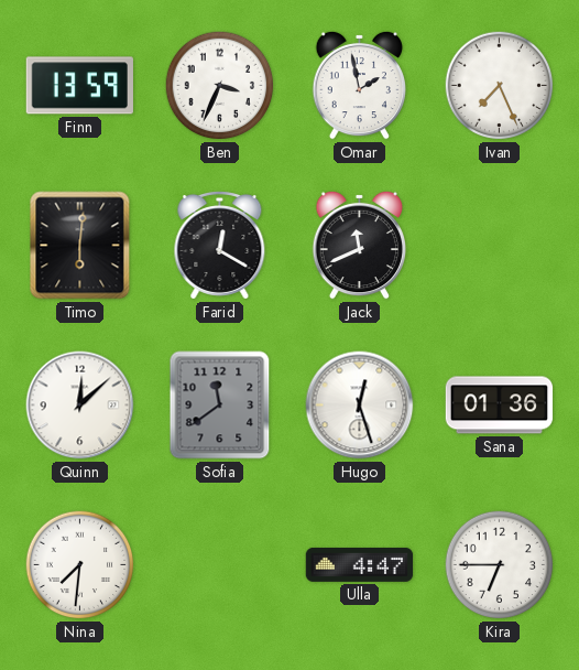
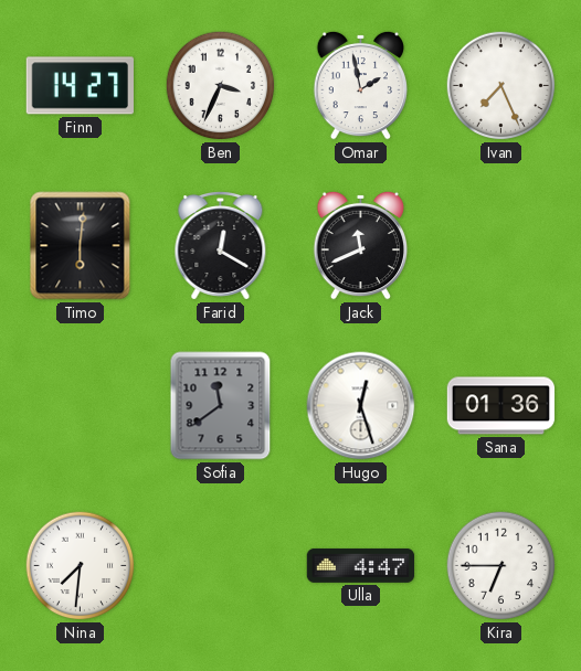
Finn: 13:59 -> 14:27 (80, 86)
Quinn: 12:08 -> none (80, 406)
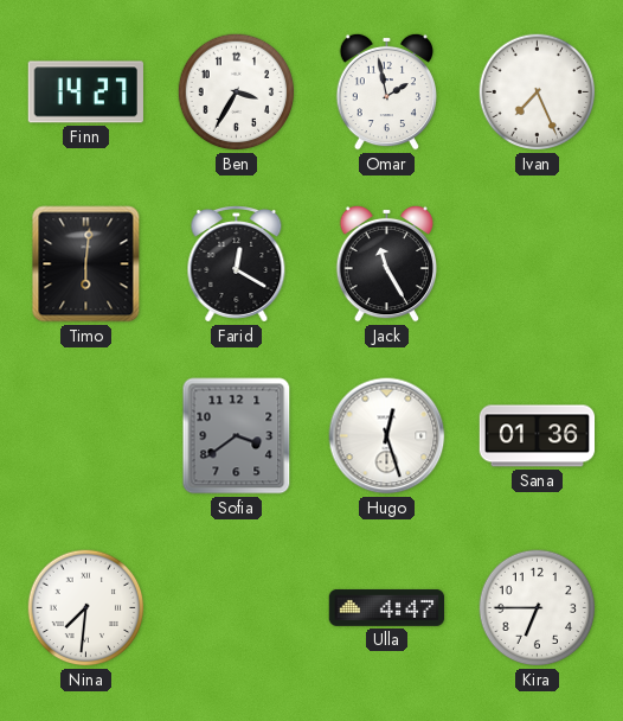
Ben: 3:34 -> 3:35 (237, 92)
Jack: 11:41 -> 11:25 (386, 263)
Sofia: 11:39 -> 3:39 (237, 436)
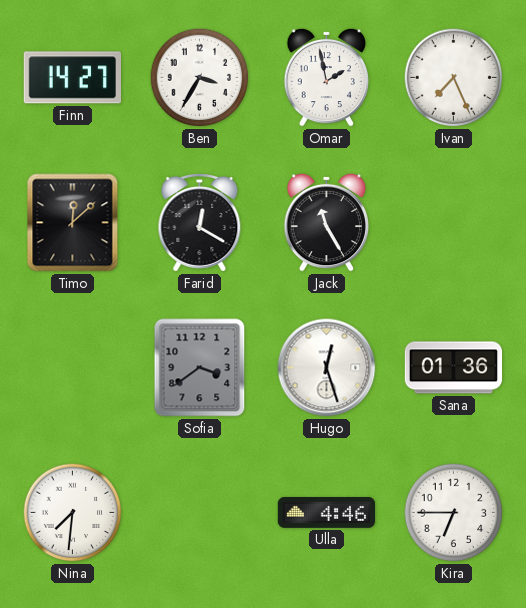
Timo: 6:01 -> 12:08 (73, 223)
Ulla: 4:47 -> 4:46 (327, 512)
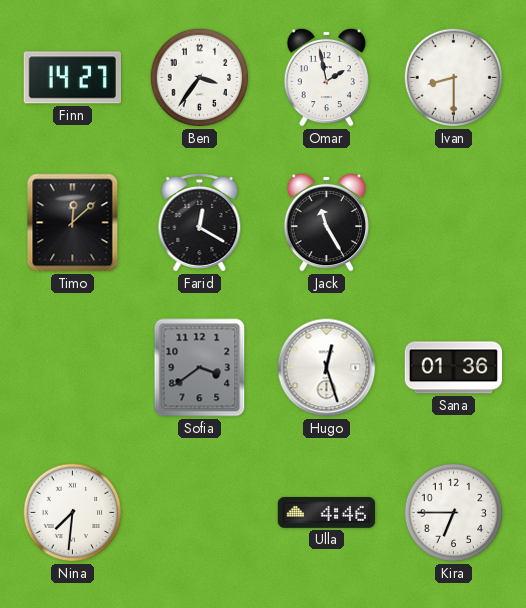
Ben: 3:35 -> 3:36 (200, 78)
Ivan: 7:26 -> 8:30 (454, 78)
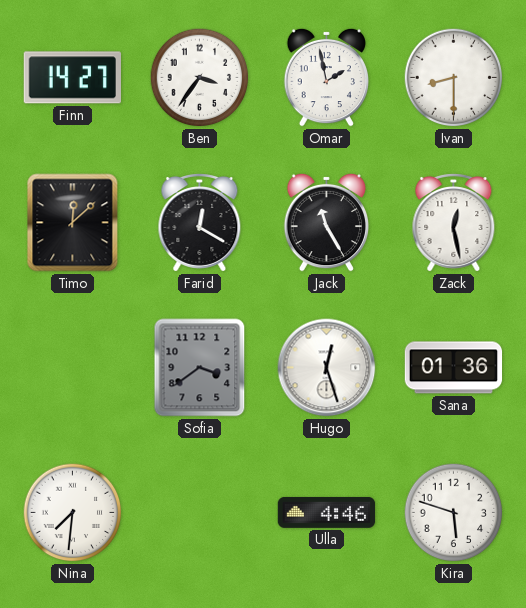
Zack: none -> 12:28 (454, 223)
Kira: 6:45 -> 5:48 (454, 513)
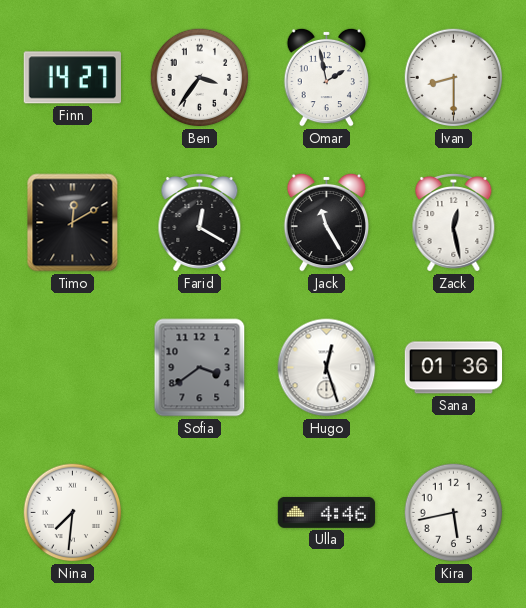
Timo: 12:08 -> 12:10 (73, 223)
Kira: 5:48 -> 5:43 (454, 513)
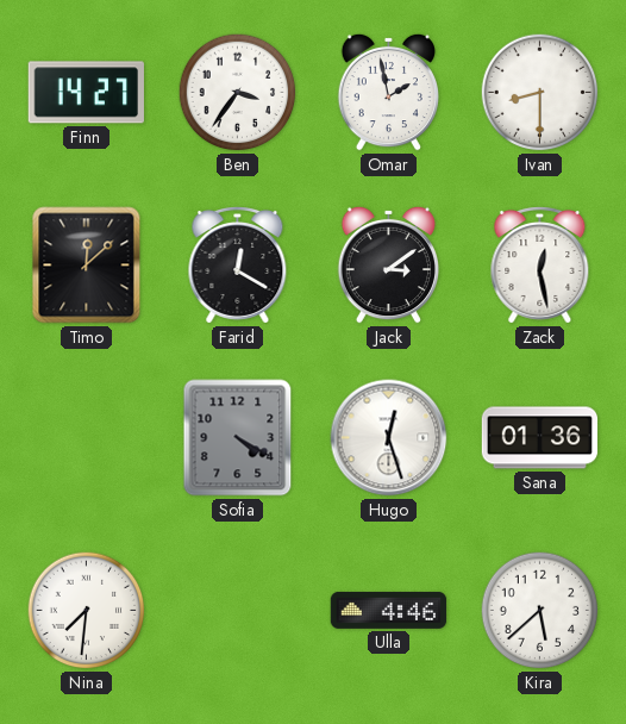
Timo: 12:10 -> 12:08 (87, 266)
Jack: 11:25 -> 3:09 (388, 264)
Sofia: 3:39 -> 4:20 (238, 438)
Kira: 5:43 -> 5:38 (540, 611)
